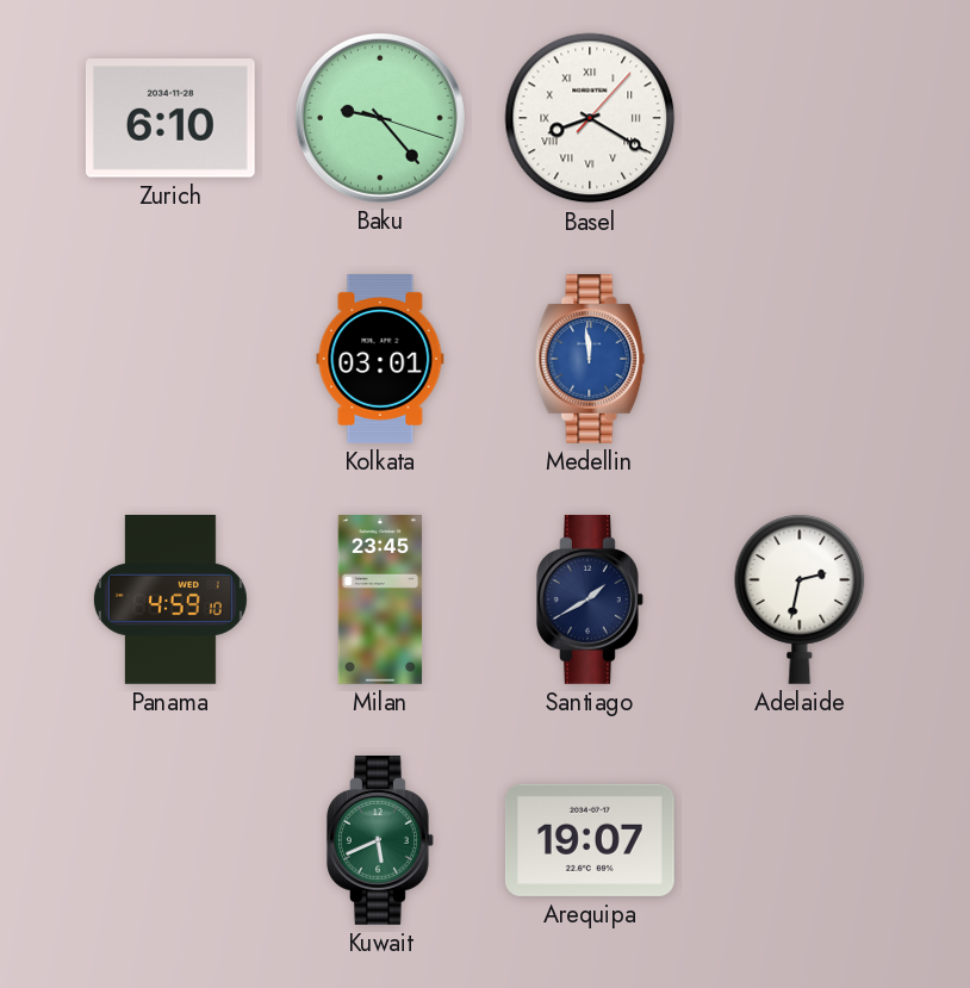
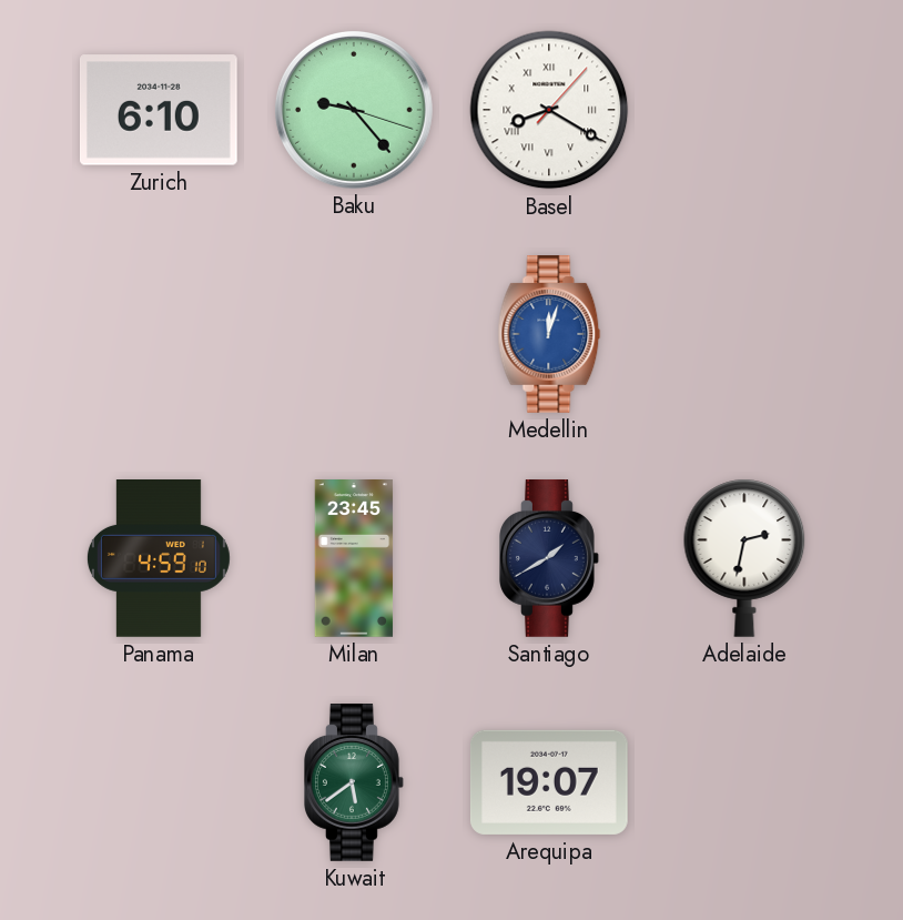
Kolkata: 03:01 -> none (380, 360)
Medellin: 11:59 -> 12:03 (549, 335)
Kuwait: 5:41 -> 5:39 (355, 783)
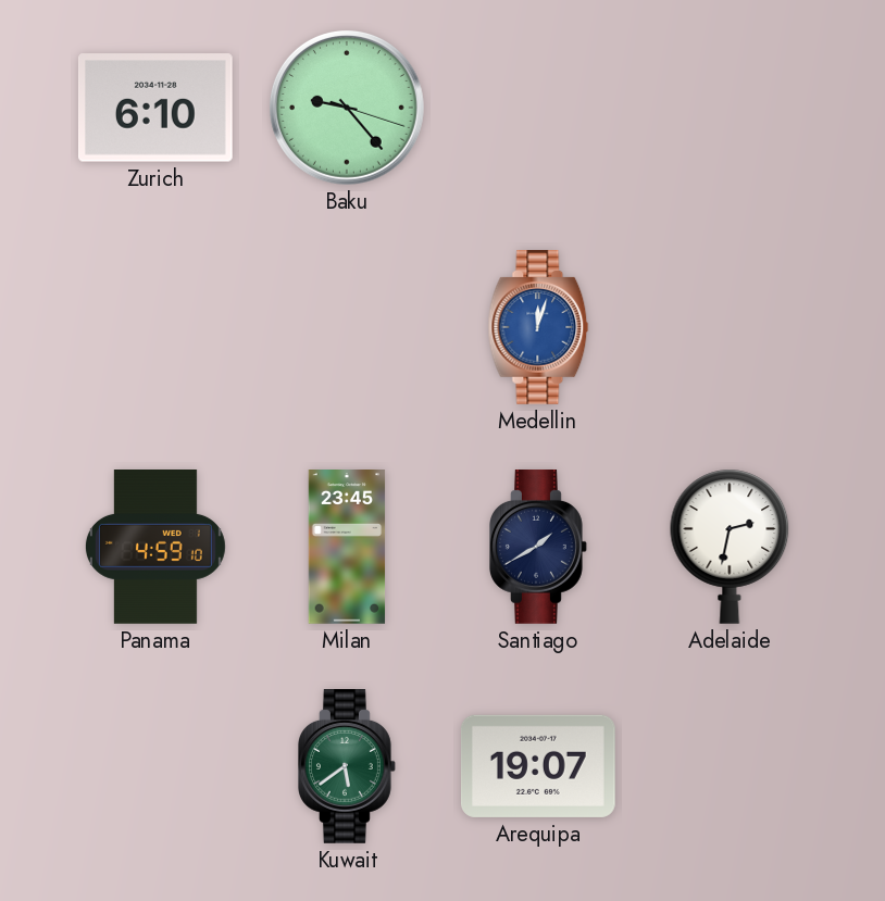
Basel: 8:20 -> none (549, 110)
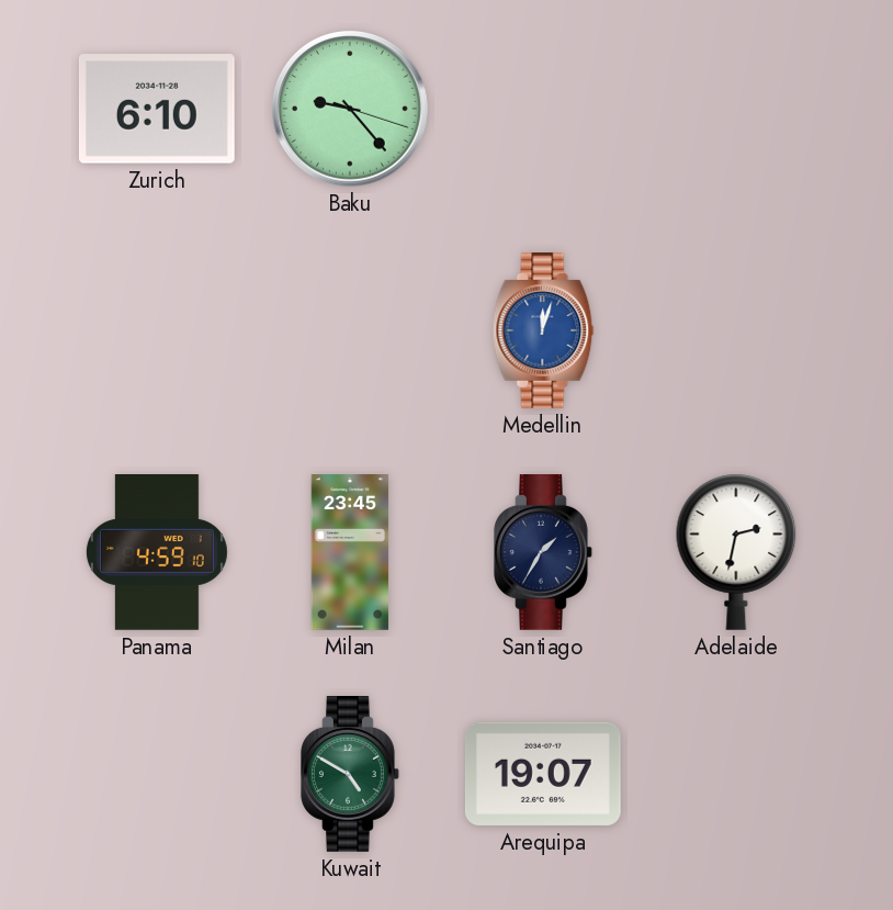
Santiago: 1:40 -> 1:35 (544, 553)
Kuwait: 5:39 -> 4:50 (351, 775)
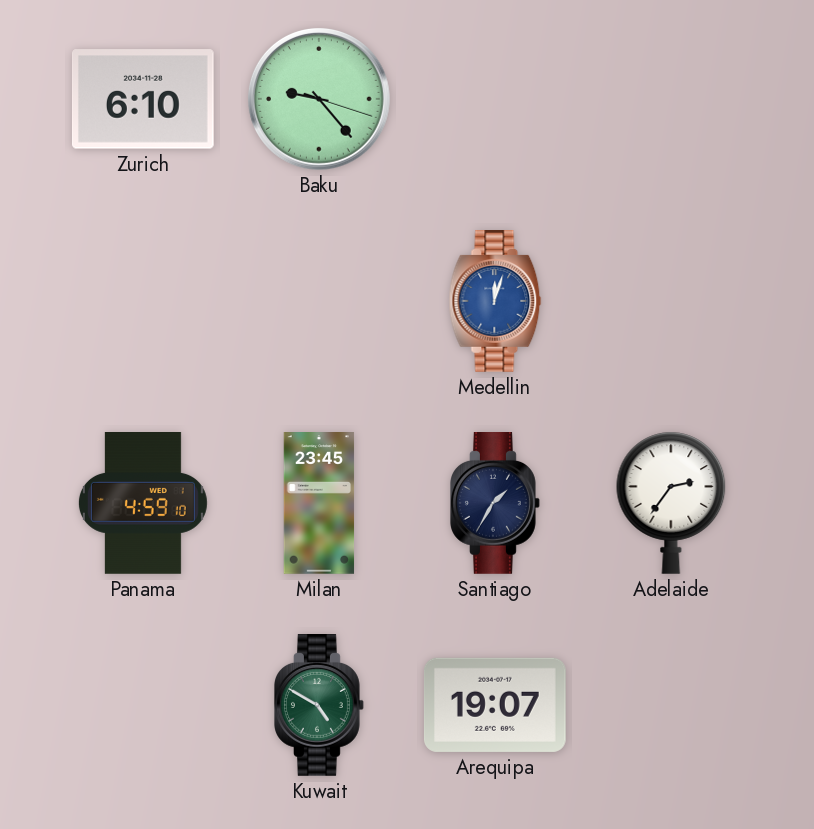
Adelaide: 2:32 -> 2:36 (671, 503)
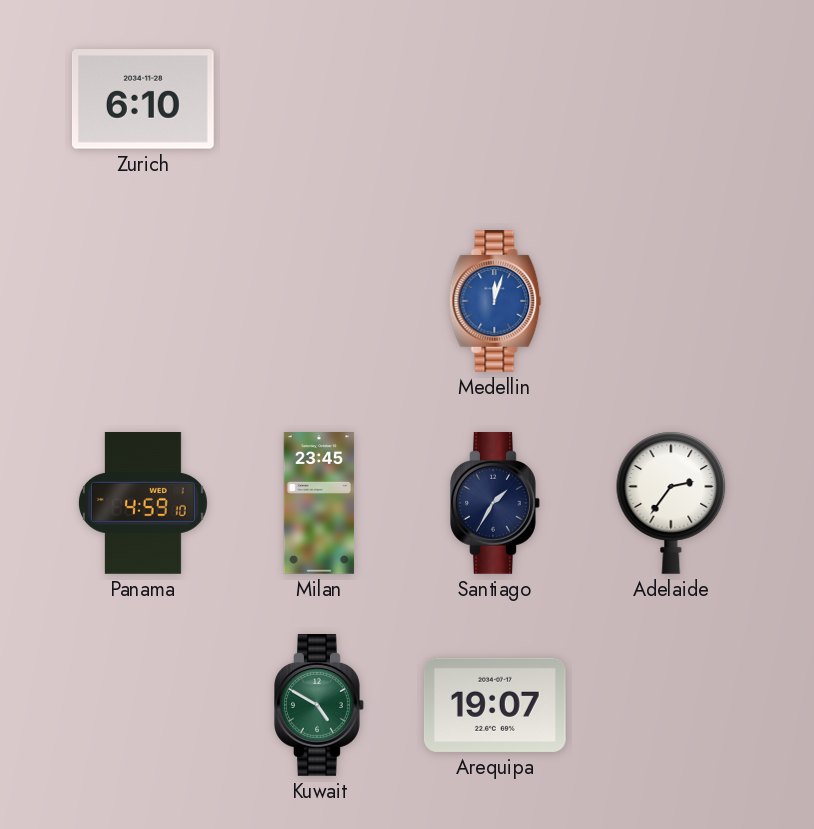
Baku: 9:23 -> none (319, 99)
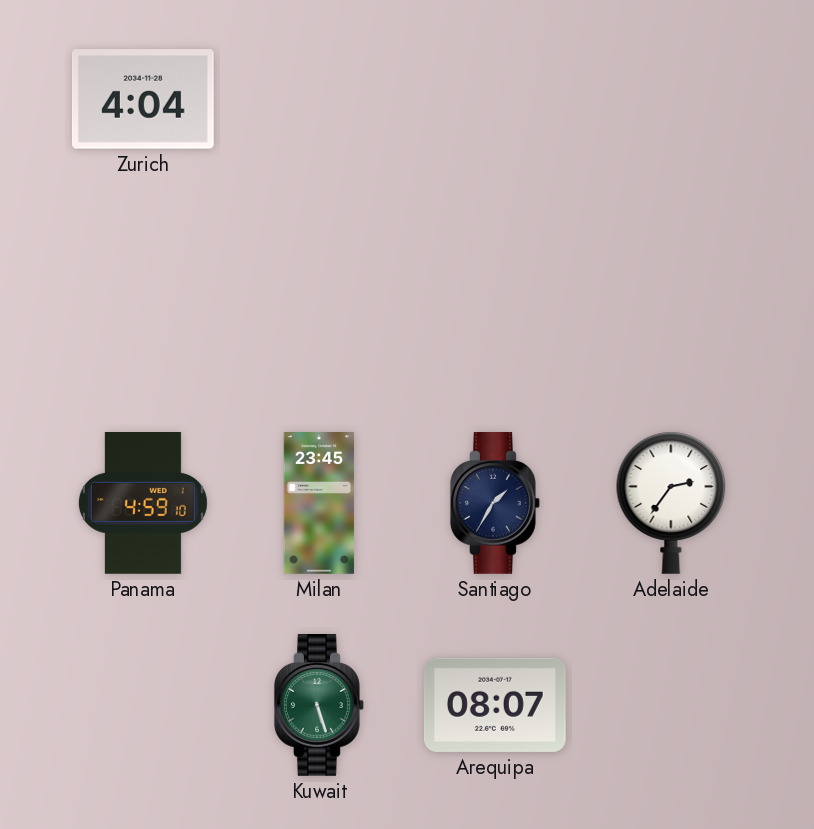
Zurich: 6:10 -> 4:04 (143, 99)
Medellin: 12:03 -> none (495, 302)
Kuwait: 4:50 -> 5:27 (320, 706)
Arequipa: 19:07 -> 08:07 (495, 705)
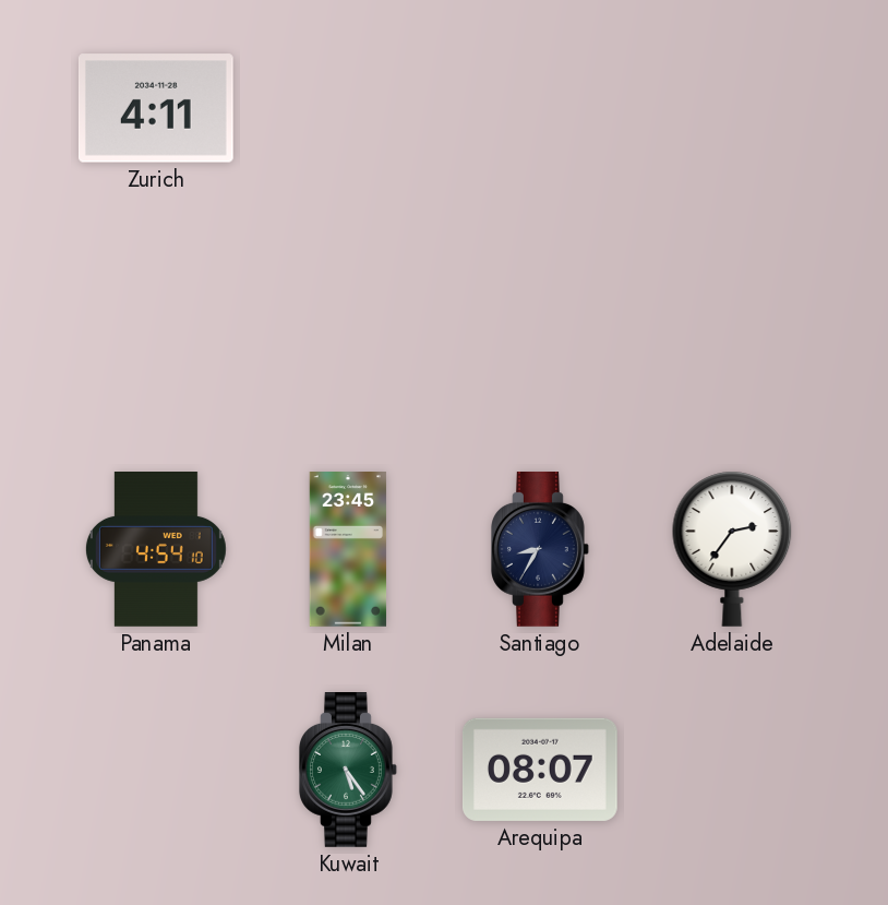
Zurich: 4:04 -> 4:11 (156, 108)
Panama: 4:59 -> 4:54 (156, 550)
Santiago: 1:35 -> 8:35 (541, 550)
Kuwait: 5:27 -> 5:24 (349, 771)
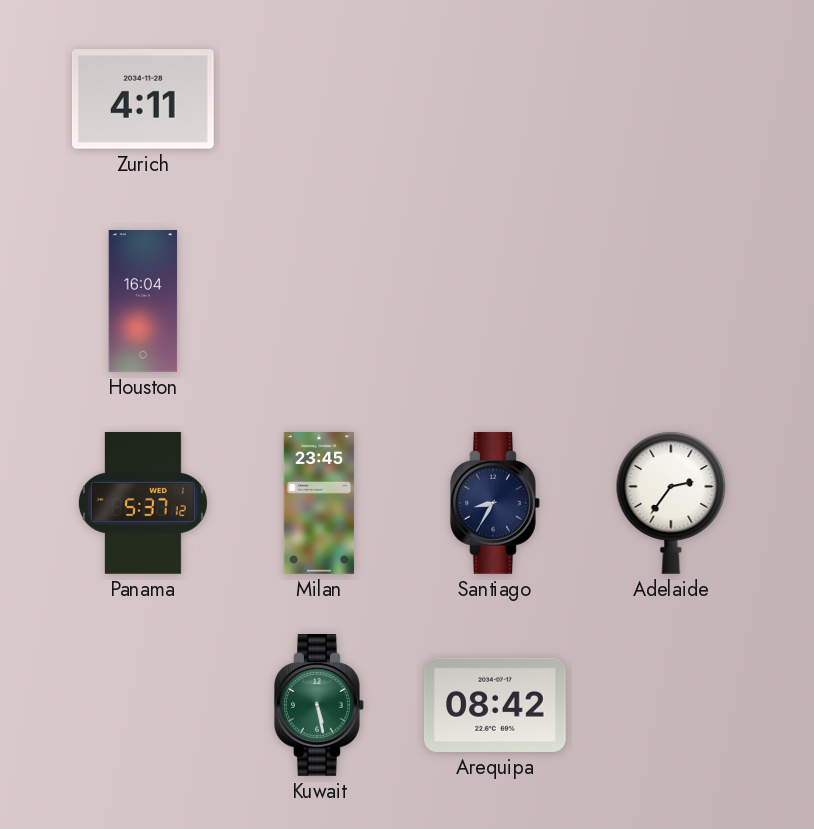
Houston: none -> 16:04 (143, 302)
Panama: 4:54 -> 5:37 (143, 504)
Kuwait: 5:24 -> 5:28 (320, 706)
Arequipa: 08:07 -> 08:42 (495, 705)
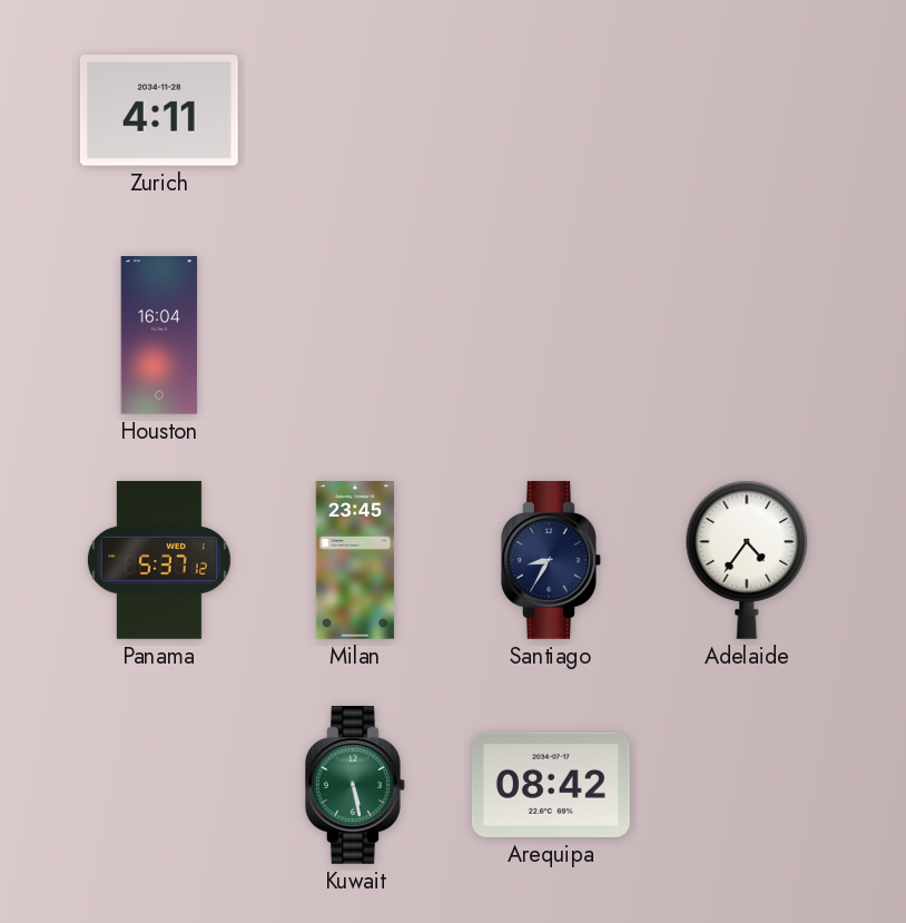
Adelaide: 2:36 -> 4:36 (747, 560)
